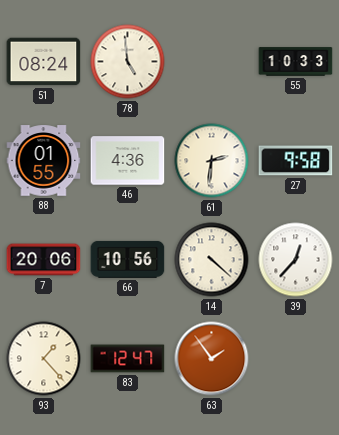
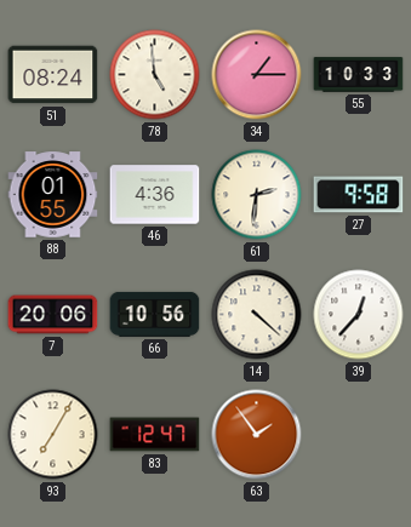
34: none -> 1:15 (257, 75)
93: 1:23 -> 7:05 (53, 435)
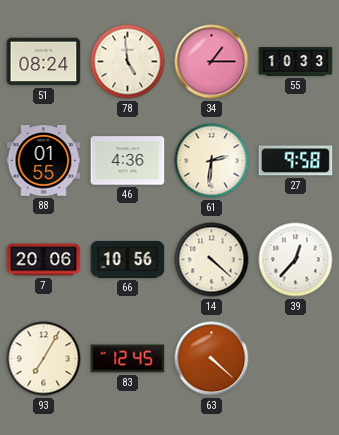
83: 12:47 -> 12:45 (128, 359)
63: 1:54 -> 4:22 (212, 359)
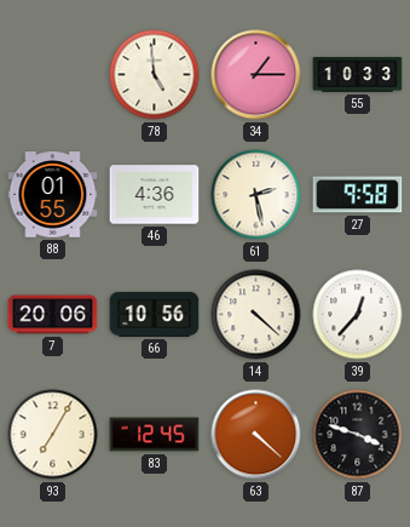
51: 08:24 -> none (44, 62)
61: 2:31 -> 2:28 (256, 195)
87: none -> 3:48 (358, 435)
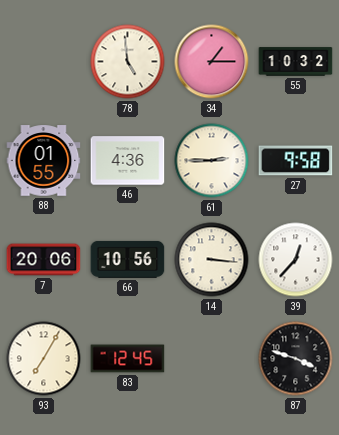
55: 10:33 -> 10:32 (296, 62)
61: 2:28 -> 2:45 (212, 161)
14: 4:22 -> 3:16 (212, 260)
63: 4:22 -> none (256, 435)
